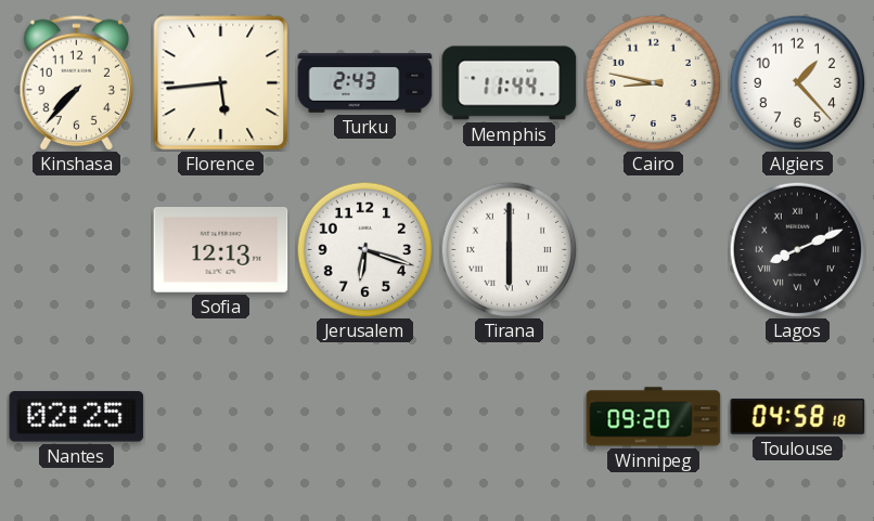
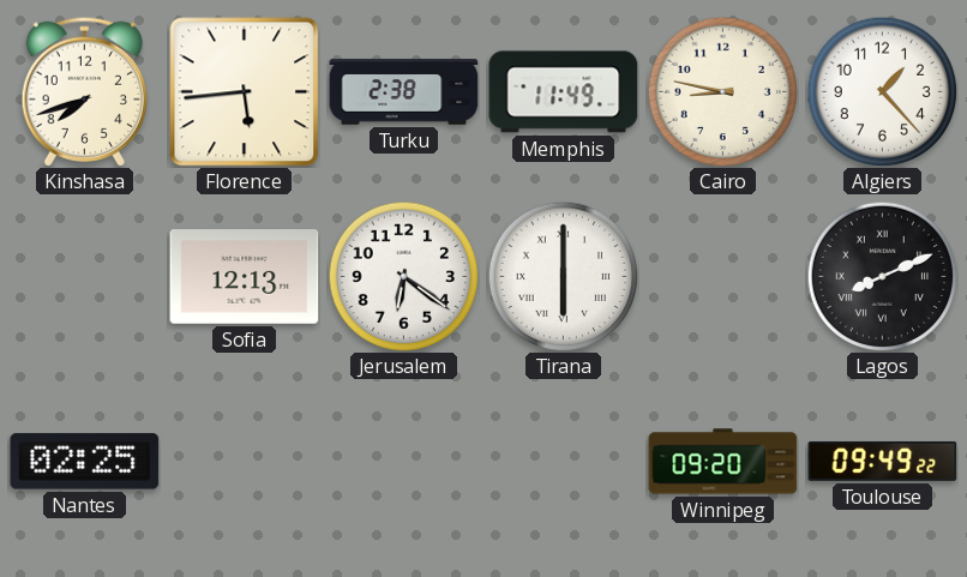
Kinshasa: 7:37 -> 7:42 (84, 91)
Turku: 2:43 -> 2:38 (404, 92)
Memphis: 11:44 -> 11:49 (564, 92)
Jerusalem: 6:18 -> 6:21 (403, 276)
Toulouse: 04:58 -> 09:49 (883, 461)
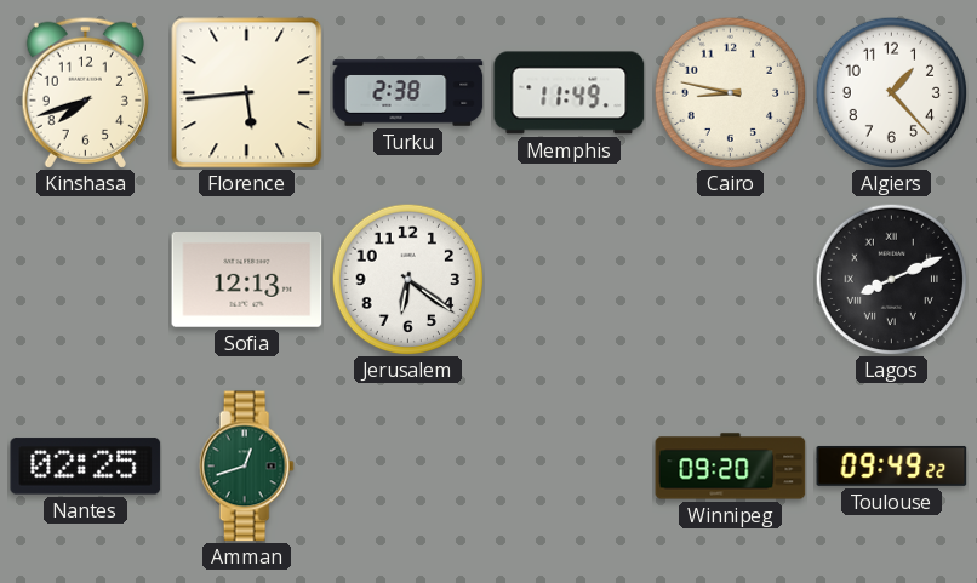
Tirana: 6:00 -> none (563, 276)
Amman: none -> 12:42 (246, 467)
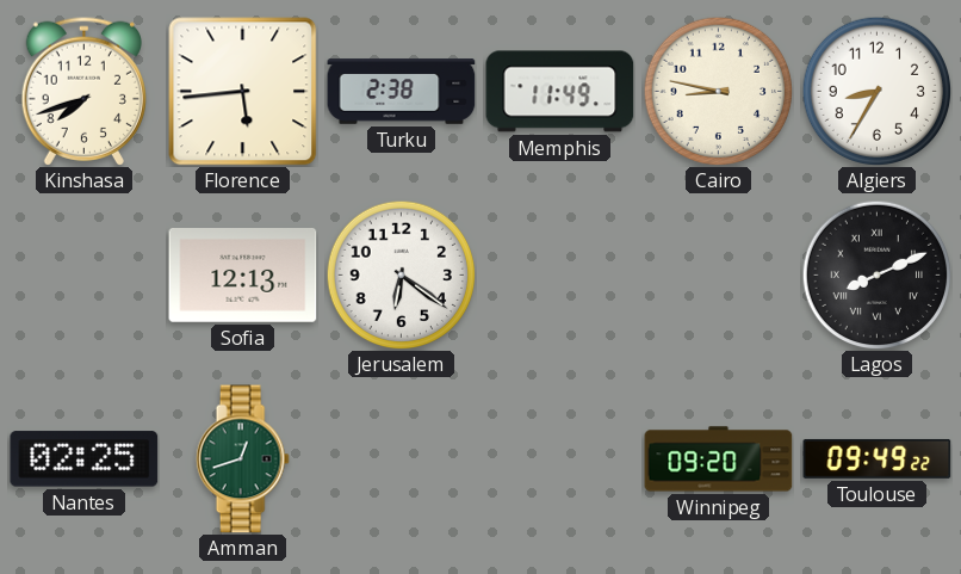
Algiers: 1:23 -> 8:35 (876, 91)
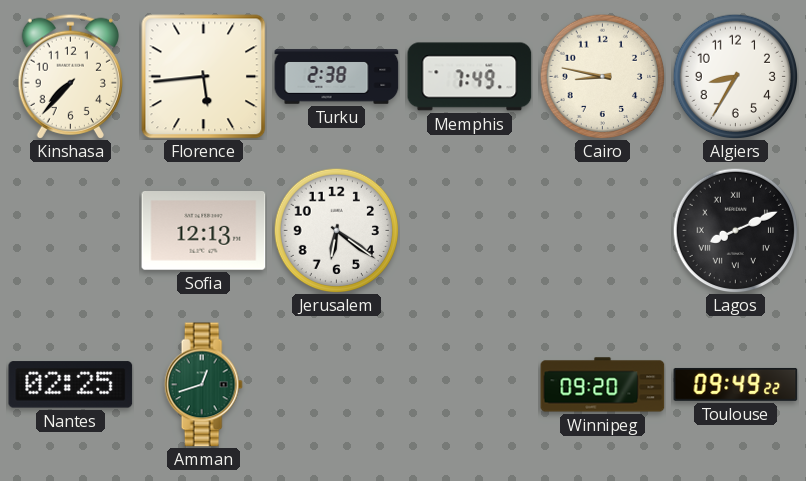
Kinshasa: 7:42 -> 7:37 (70, 76)
Memphis: 11:49 -> 7:49 (470, 77)
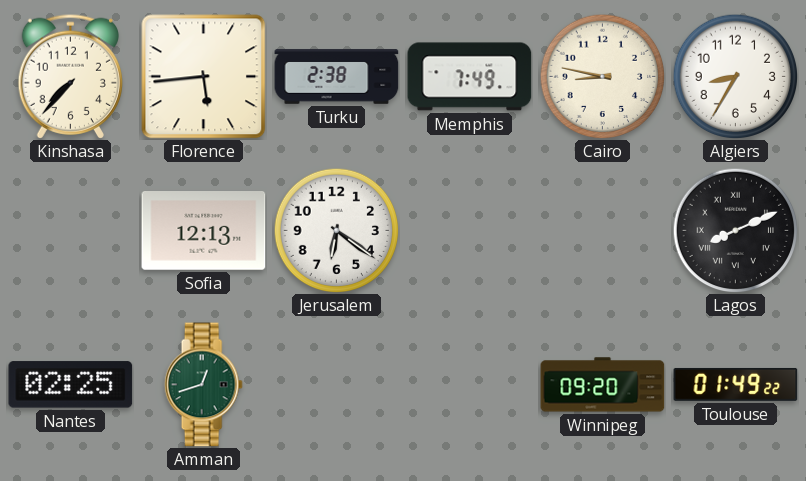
Toulouse: 09:49 -> 01:49 (736, 384)
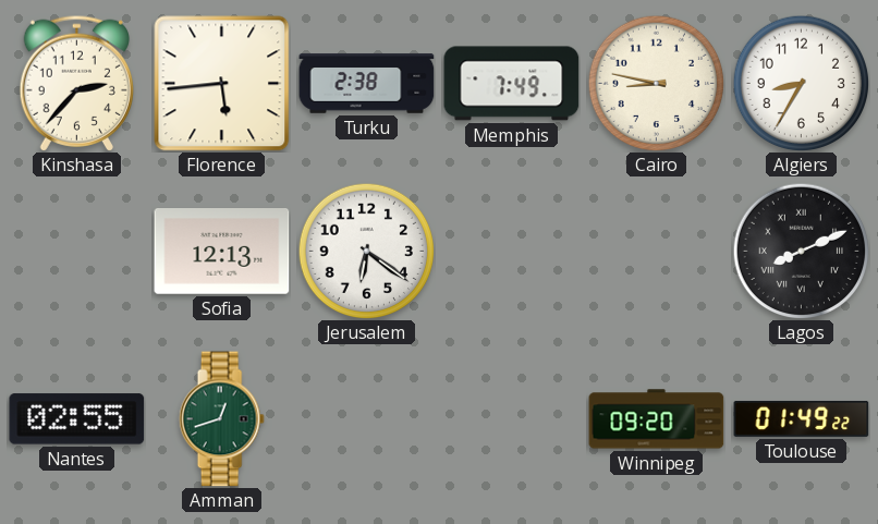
Kinshasa: 7:37 -> 2:37 (76, 83)
Nantes: 02:25 -> 02:55 (77, 419)
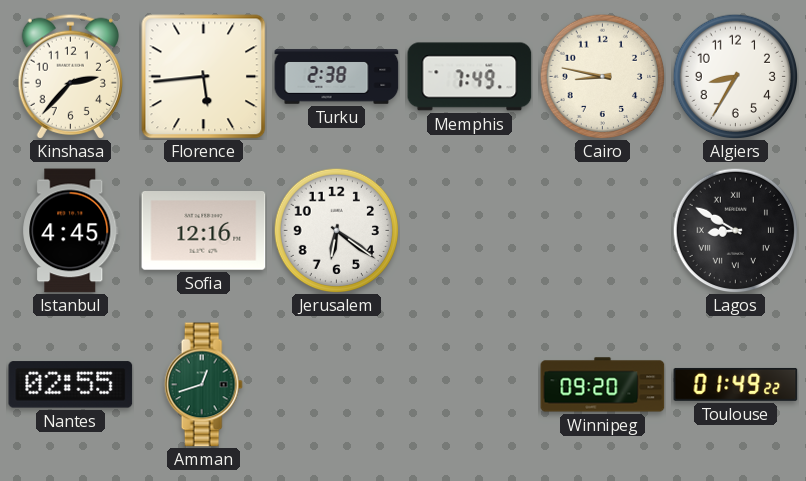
Istanbul: none -> 4:45 (71, 231)
Sofia: 12:13 -> 12:16 (204, 231)
Lagos: 8:11 -> 8:50 (735, 230)
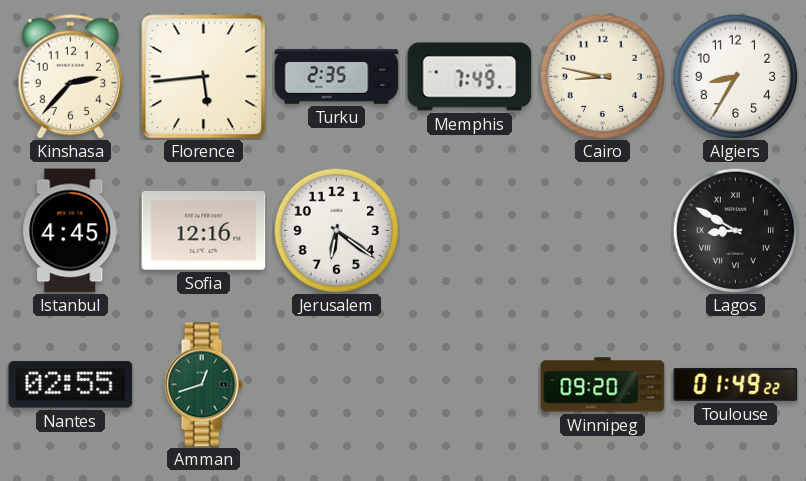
Turku: 2:38 -> 2:35 (337, 77)
